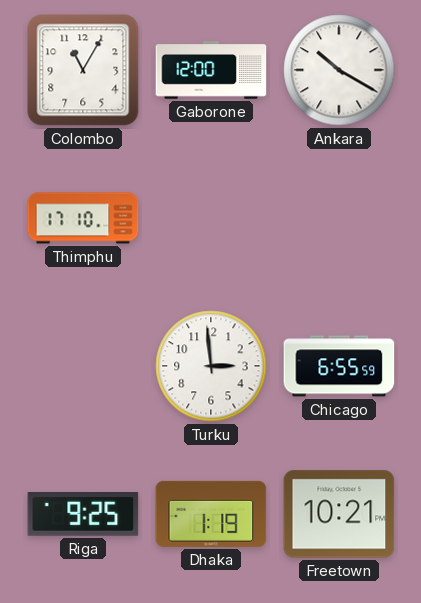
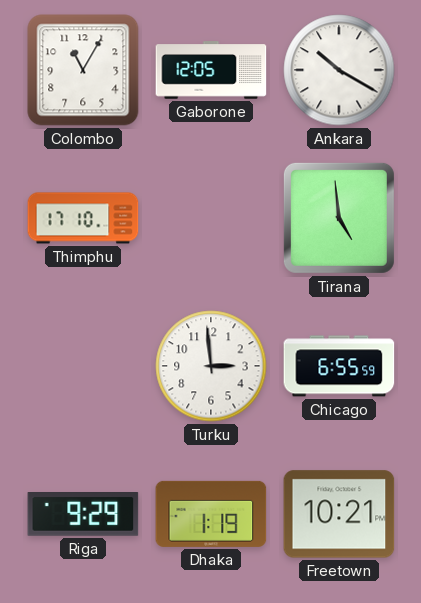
Gaborone: 12:00 -> 12:05 (211, 70)
Tirana: none -> 4:59 (339, 218)
Riga: 9:25 -> 9:29 (83, 514)
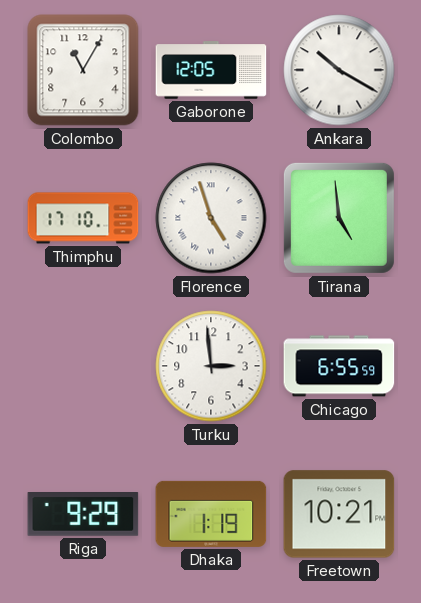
Florence: none -> 4:57 (211, 218)
